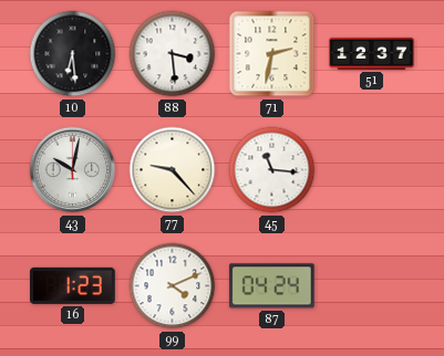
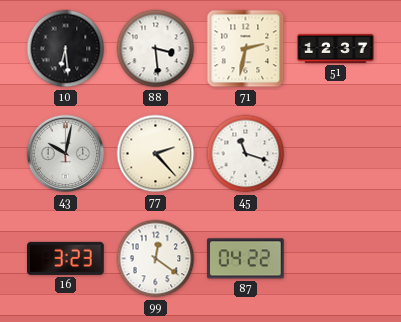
77: 9:23 -> 2:23 (156, 154)
45: 11:16 -> 11:18 (246, 154)
16: 1:23 -> 3:23 (66, 258)
99: 4:11 -> 12:21 (156, 259)
87: 04:24 -> 04:22 (245, 259)
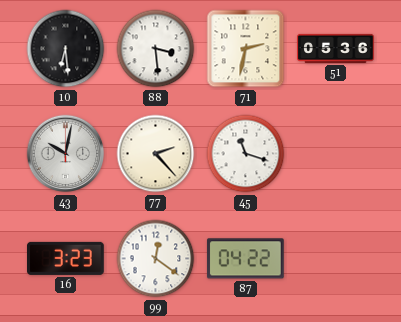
51: 12:37 -> 05:36 (336, 48)
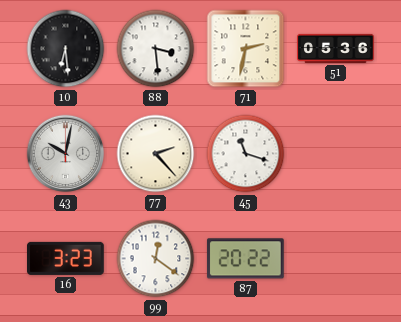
87: 04:22 -> 20:22 (245, 259)
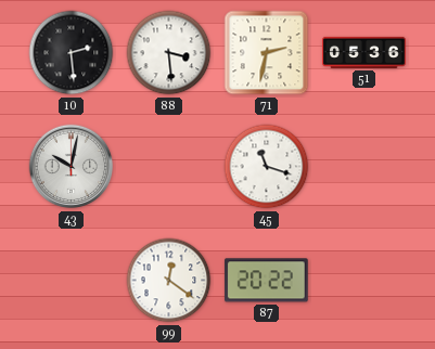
10: 6:29 -> 2:29 (72, 53)
77: 2:23 -> none (156, 154)
16: 3:23 -> none (66, 258)
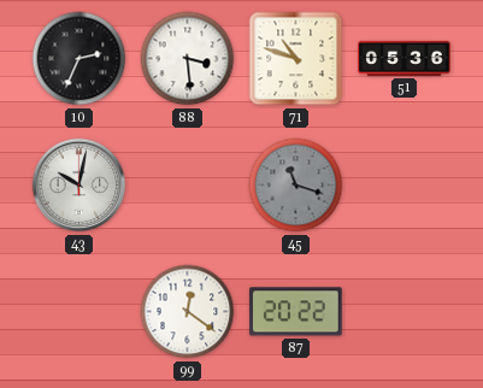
10: 2:29 -> 2:34 (79, 59)
71: 2:32 -> 10:48 (296, 59)
45 dial: white -> grey (296, 186)
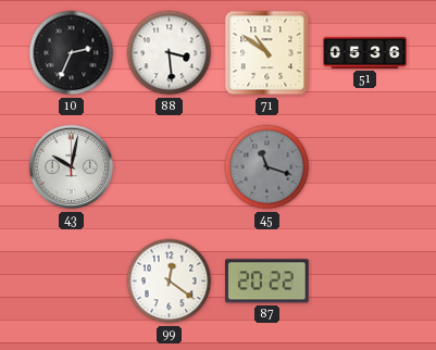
71: 10:48 -> 10:51 (267, 53)
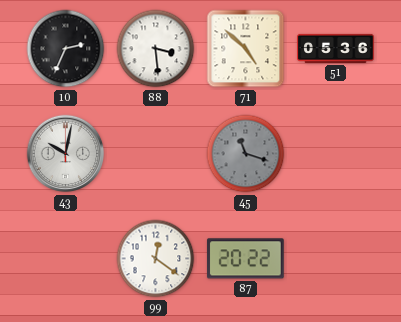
71: 10:51 -> 4:52 (246, 49)
